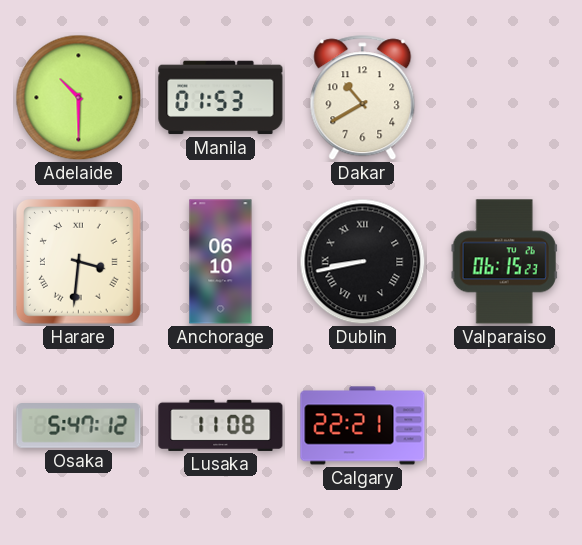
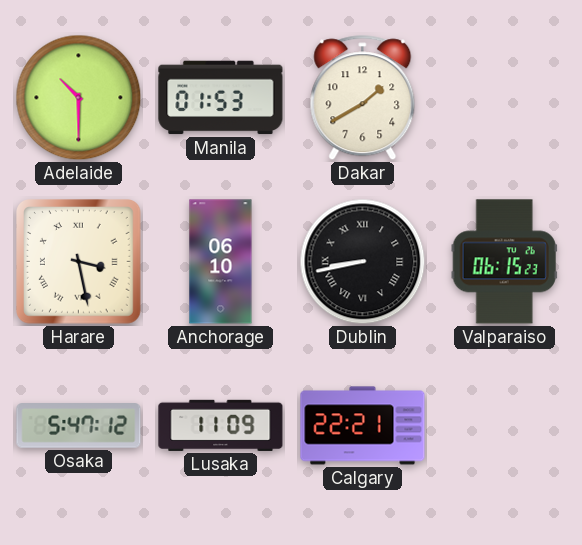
Dakar: 10:40 -> 1:40 (363, 98)
Harare: 3:31 -> 3:28 (79, 262)
Lusaka: 11:08 -> 11:09 (221, 425)
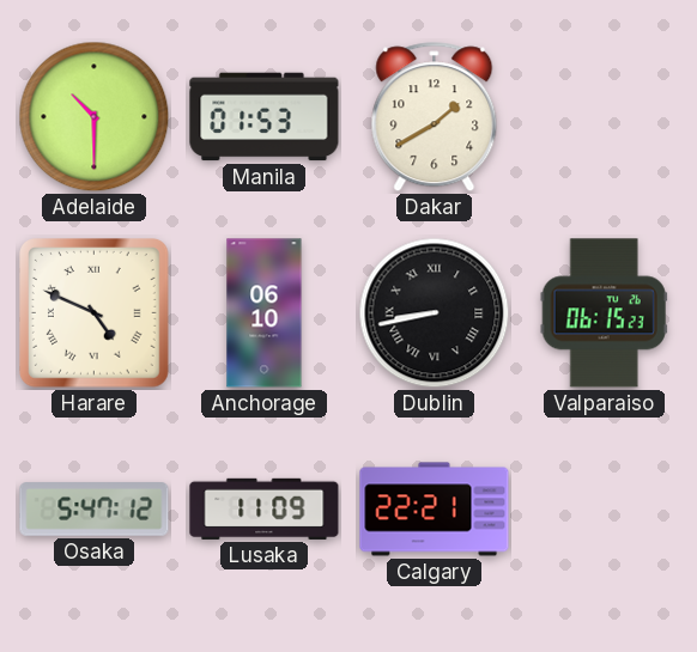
Harare: 3:28 -> 4:49 (95, 313)
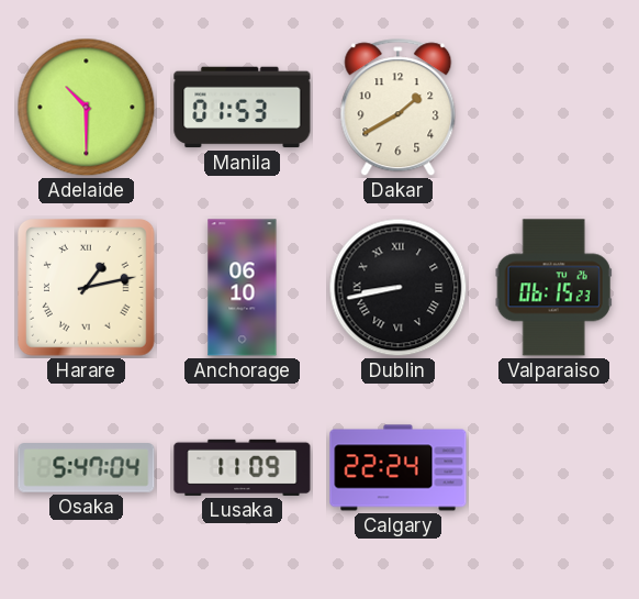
Harare: 4:49 -> 1:13 (87, 288)
Osaka: 5:47:12 -> 5:47:04 (87, 468)
Calgary: 22:21 -> 22:24 (399, 468)
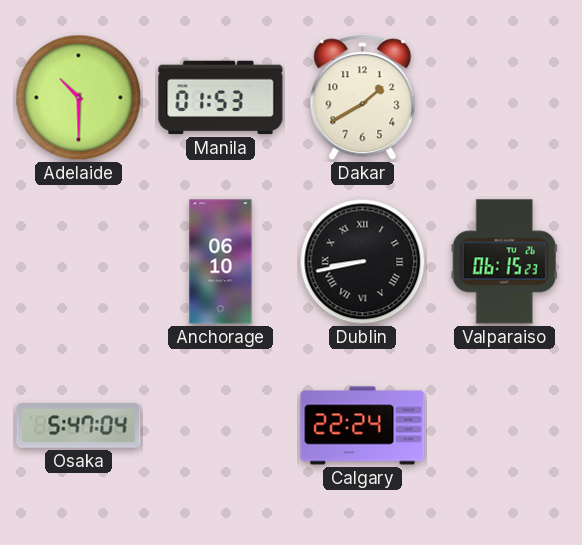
Harare: 1:13 -> none (87, 288)
Lusaka: 11:09 -> none (243, 467)
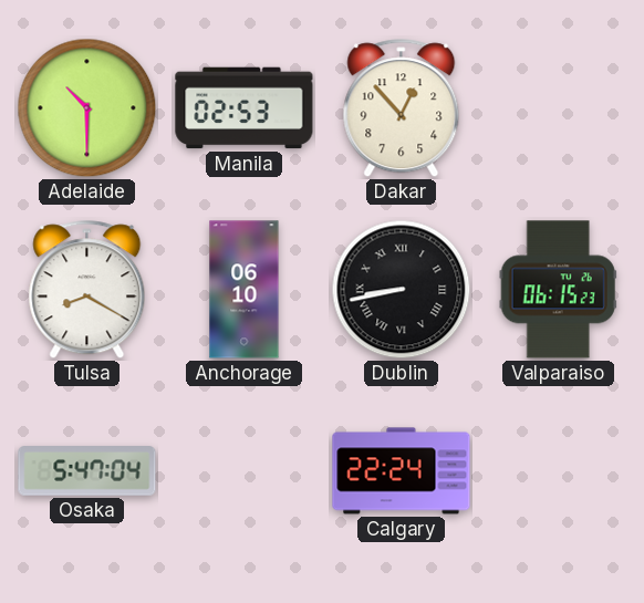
Manila: 01:53 -> 02:53 (245, 108)
Dakar: 1:40 -> 12:53 (402, 108)
Tulsa: none -> 8:20 (87, 290)
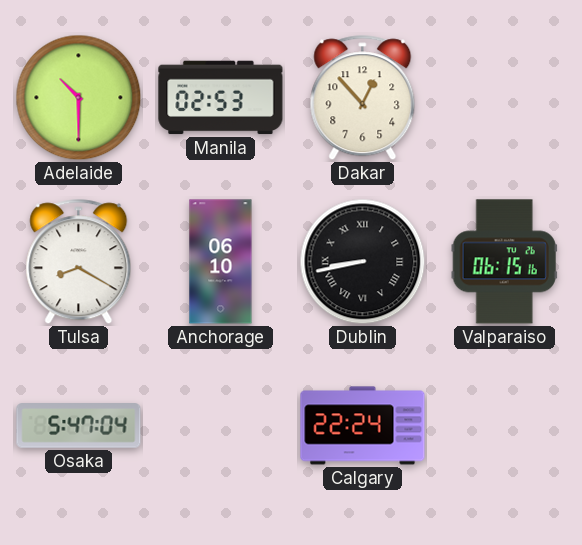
Valparaiso: 06:15:23 -> 06:15:16 (504, 262)
